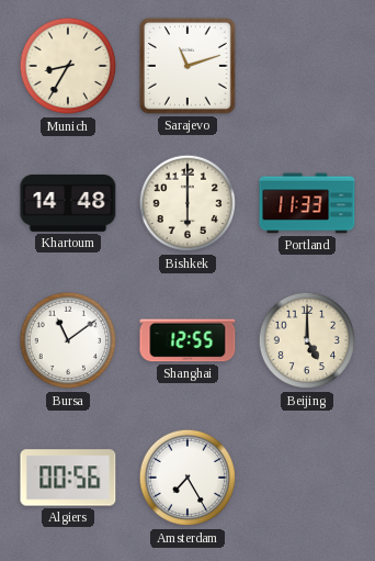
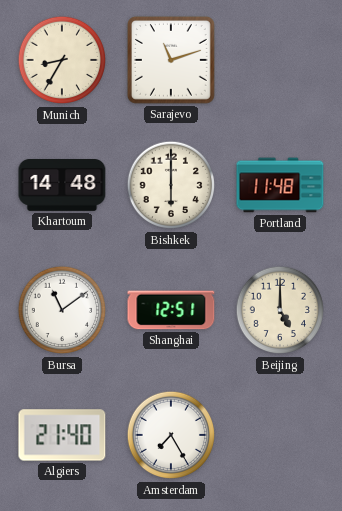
Portland: 11:33 -> 11:48 (280, 185)
Shanghai: 12:55 -> 12:51 (171, 310)
Algiers: 00:56 -> 21:40 (62, 435)
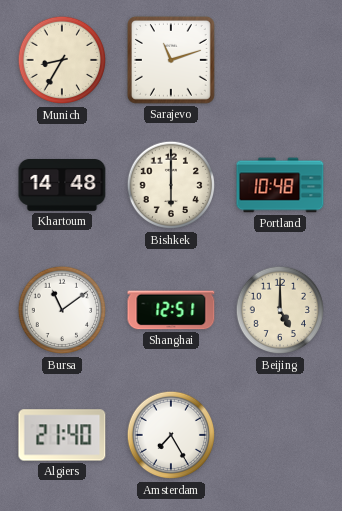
Portland: 11:48 -> 10:48 (280, 185)
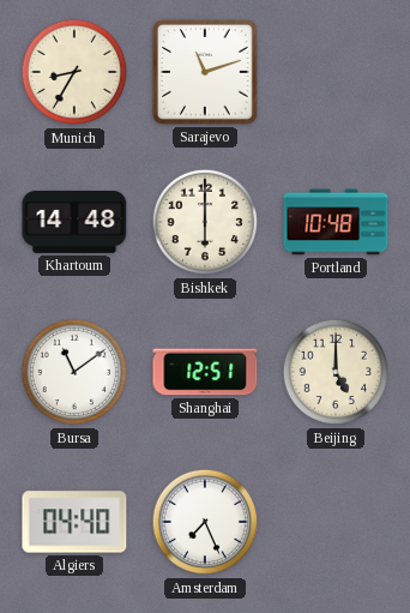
Algiers: 21:40 -> 04:40 (74, 522)
Amsterdam: 7:25 -> 7:26 (205, 522)
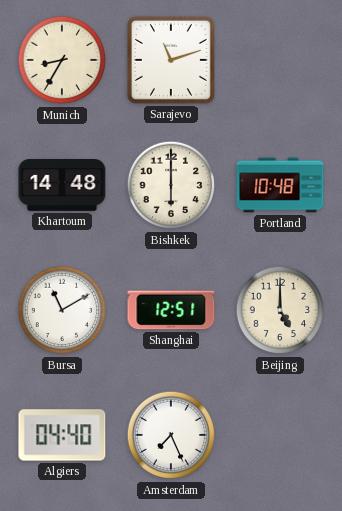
Bursa: 11:09 -> 11:10 (62, 310)
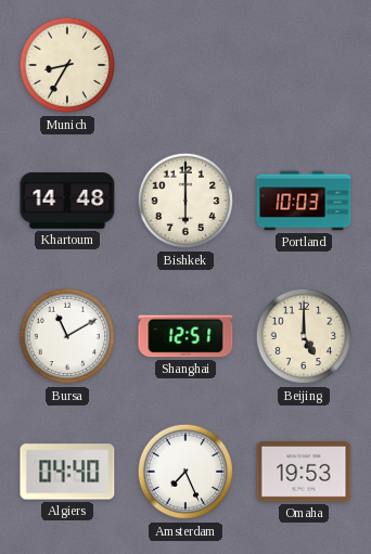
Sarajevo: 11:12 -> none (171, 60)
Portland: 10:48 -> 10:03 (304, 201)
Omaha: none -> 19:53 (304, 473)
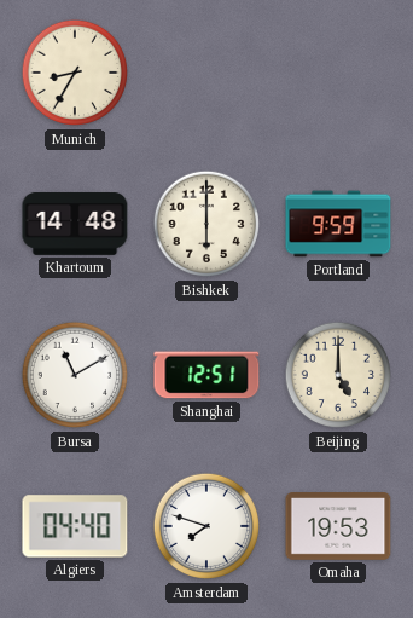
Portland: 10:03 -> 9:59 (338, 224)
Amsterdam: 7:26 -> 7:48 (206, 526)
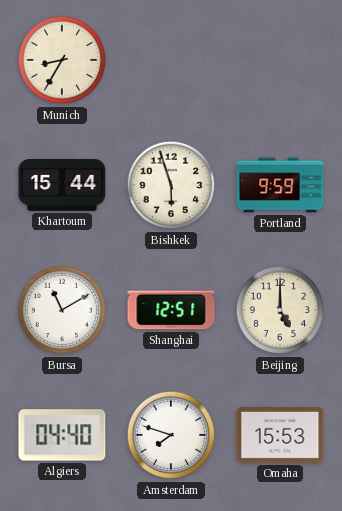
Khartoum: 14:48 -> 15:44 (62, 186)
Bishkek: 6:00 -> 5:57 (171, 185)
Omaha: 19:53 -> 15:53 (280, 436)
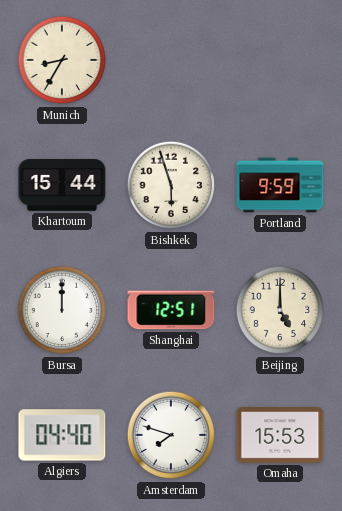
Bursa: 11:10 -> 12:00 (62, 310)
